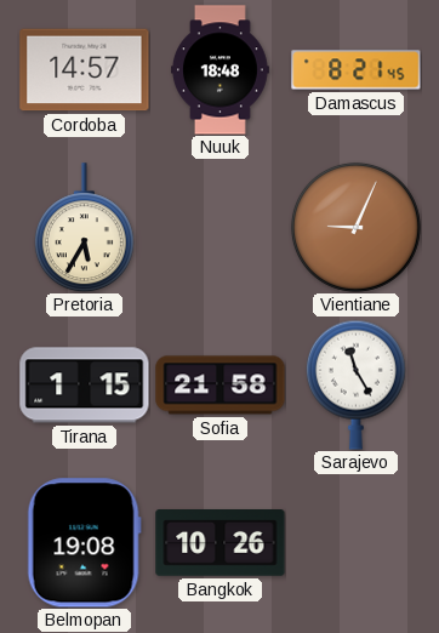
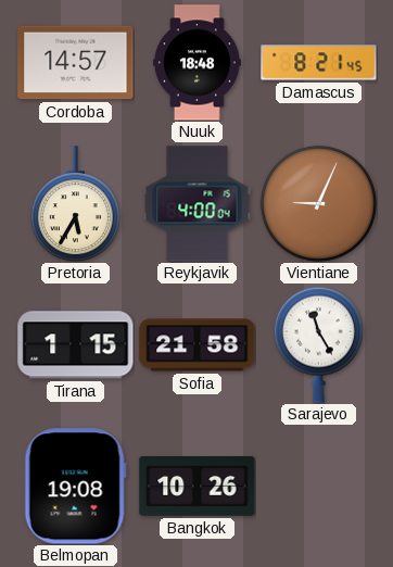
Reykjavik: none -> 4:00 (198, 204)
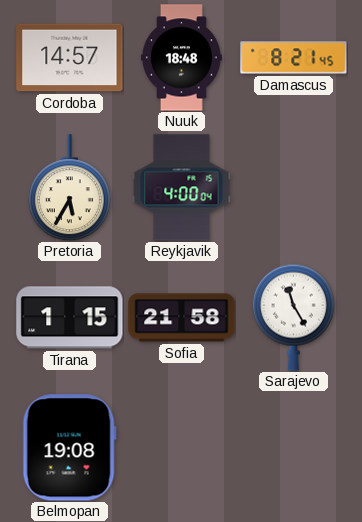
Vientiane: 9:04 -> none (318, 203)
Bangkok: 10:26 -> none (198, 487)
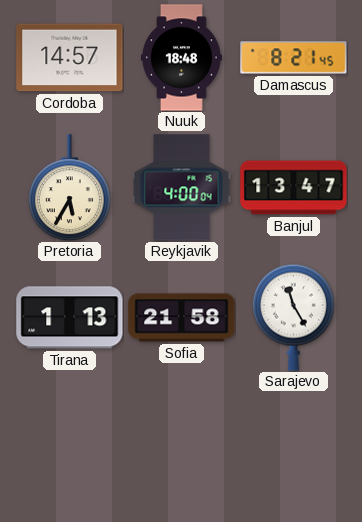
Banjul: none -> 13:47 (294, 188)
Tirana: 1:15 -> 1:13 (70, 318)
Belmopan: 19:08 -> none (69, 448)
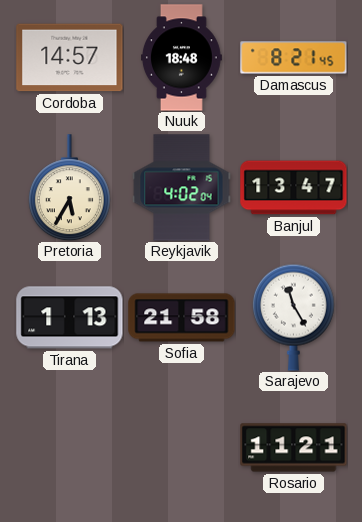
Reykjavik: 4:00 -> 4:02 (182, 188)
Rosario: none -> 11:21 (294, 448)
